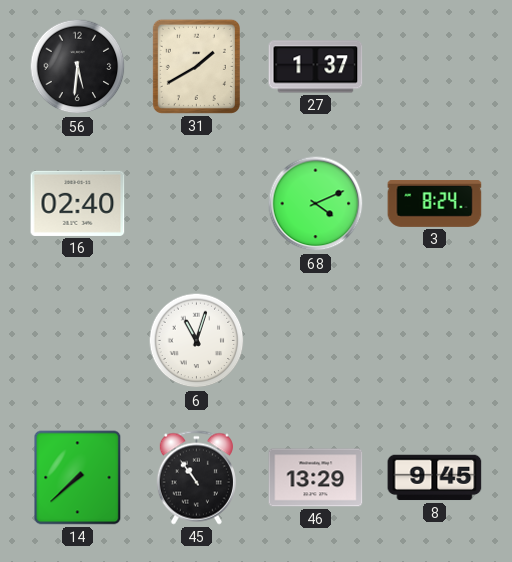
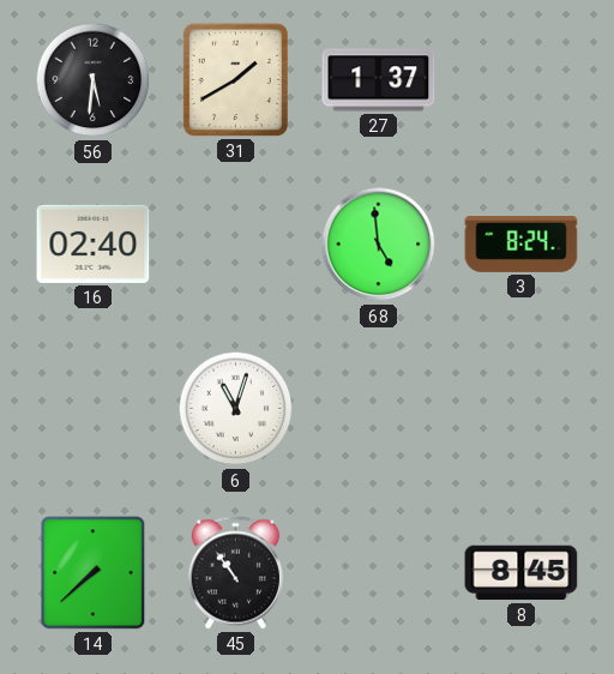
68: 4:11 -> 4:59 (379, 245)
46: 13:29 -> none (316, 478)
8: 9:45 -> 8:45 (522, 573)
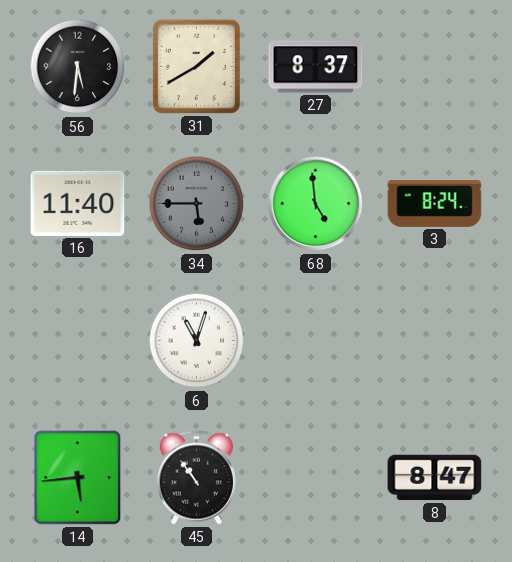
27: 1:37 -> 8:37 (316, 67)
16: 02:40 -> 11:40 (78, 203)
34: none -> 5:45 (197, 204)
14: 7:38 -> 5:44 (78, 478)
8: 8:45 -> 8:47 (435, 478)
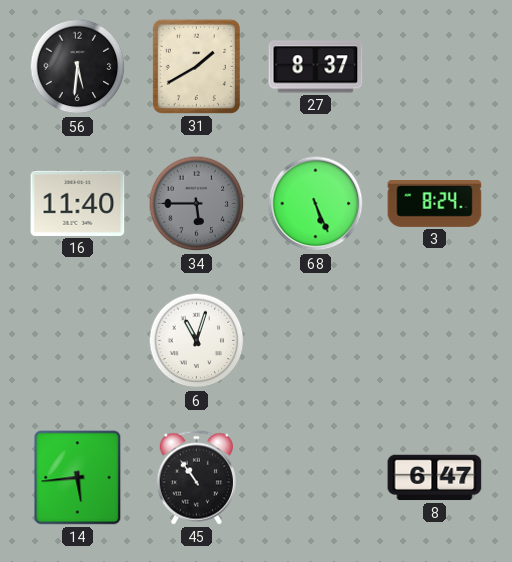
68: 4:59 -> 5:26 (316, 204)
8: 8:47 -> 6:47 (435, 478)
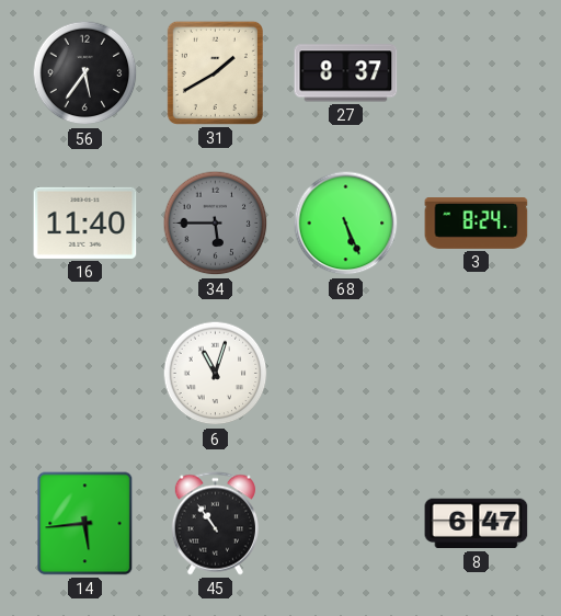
56: 5:31 -> 5:36 (85, 73)
